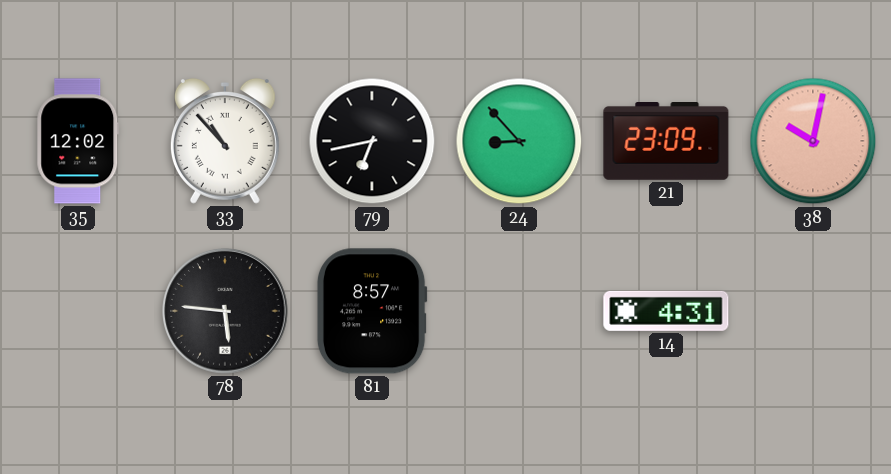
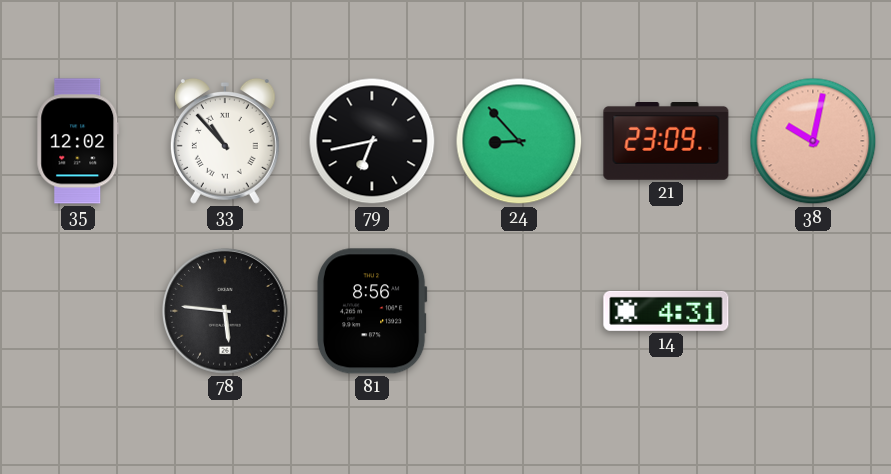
81: 8:57 -> 8:56 (372, 311)
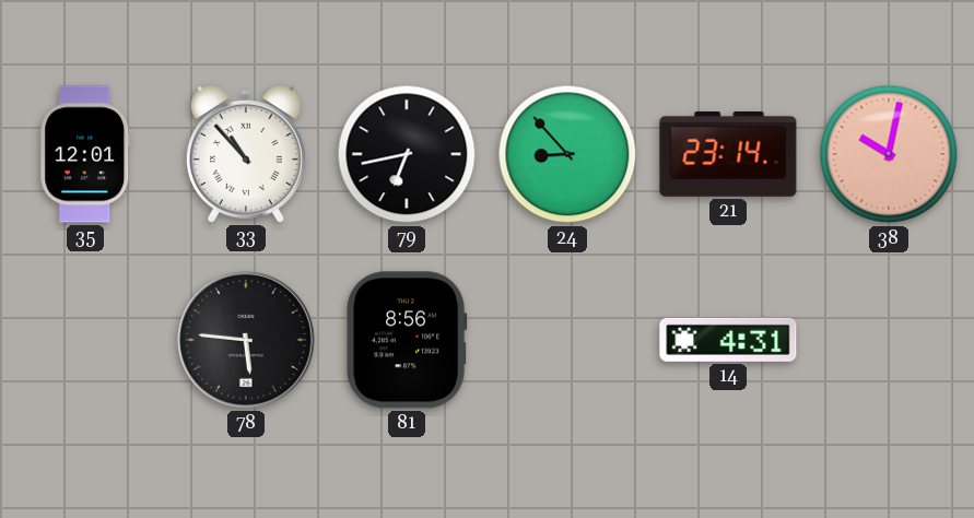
35: 12:02 -> 12:01 (85, 154)
21: 23:09 -> 23:14 (728, 155)
